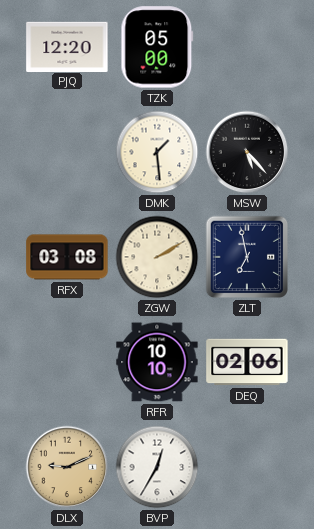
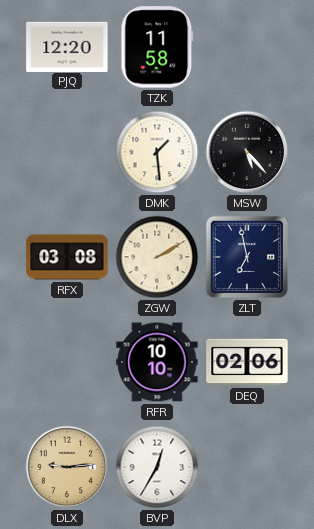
TZK: 05:00 -> 11:58 (157, 47)
DLX: 9:11 -> 9:14 (67, 467)
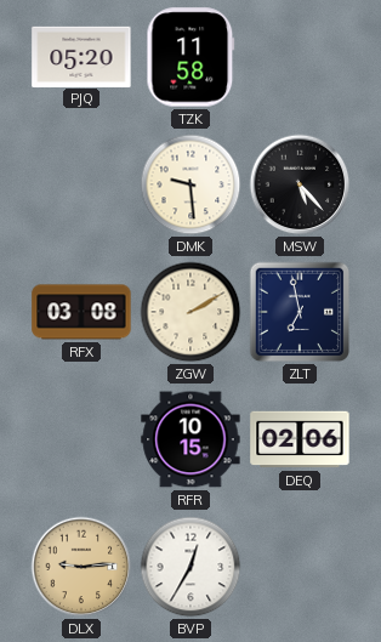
PJQ: 12:20 -> 05:20 (81, 56)
DMK: 1:29 -> 9:29 (190, 184)
RFR: 10:10 -> 10:15 (190, 439)
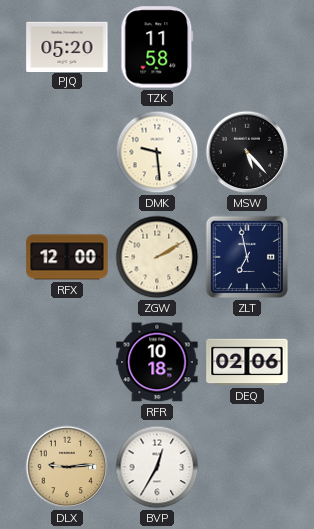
RFX: 03:08 -> 12:00 (67, 257)
RFR: 10:15 -> 10:18 (157, 362)
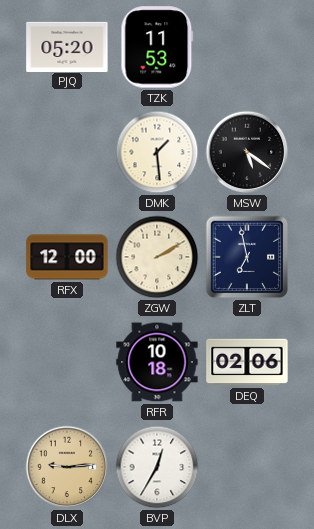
TZK: 11:58 -> 11:53 (157, 47)
DMK: 9:29 -> 1:29 (157, 152)
MSW: 5:23 -> 5:21 (247, 152)
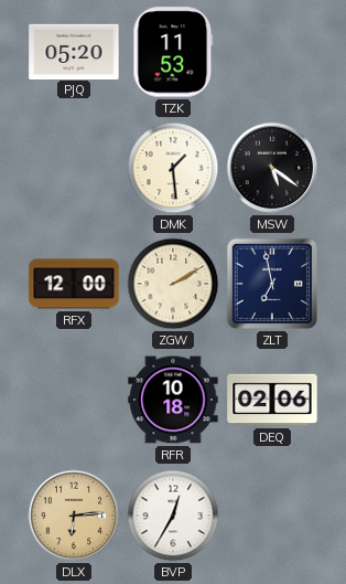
DLX: 9:14 -> 6:14 (74, 516)
